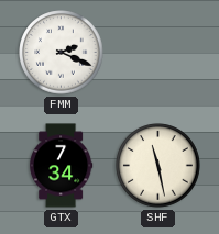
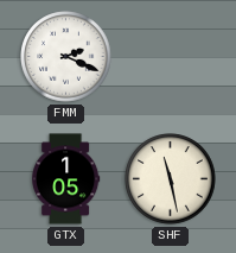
GTX: 7:34 -> 1:05 (65, 179)
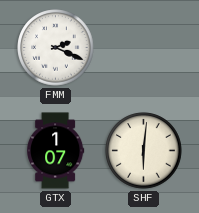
GTX: 1:05 -> 1:07 (55, 151)
SHF: 11:28 -> 6:01 (144, 151)
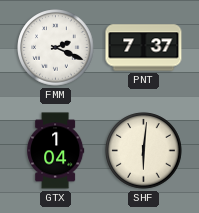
PNT: none -> 7:37 (144, 48)
GTX: 1:07 -> 1:04 (55, 151)
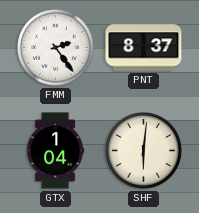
FMM: 2:19 -> 2:24 (56, 48)
PNT: 7:37 -> 8:37 (144, 48)
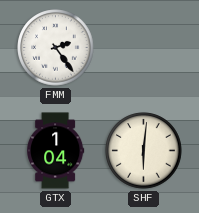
PNT: 8:37 -> none (144, 48)
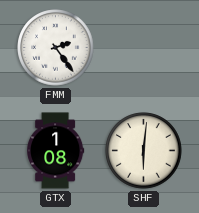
GTX: 1:04 -> 1:08 (55, 151)
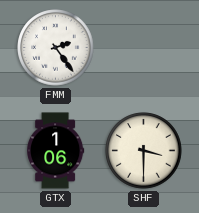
GTX: 1:08 -> 1:06 (55, 151)
SHF: 6:01 -> 3:30 (144, 151)
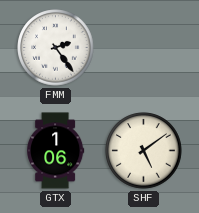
SHF: 3:30 -> 5:09 (144, 151)
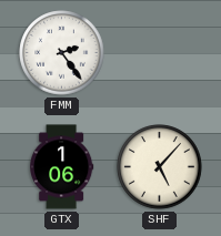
SHF: 5:09 -> 5:07 (160, 167)
